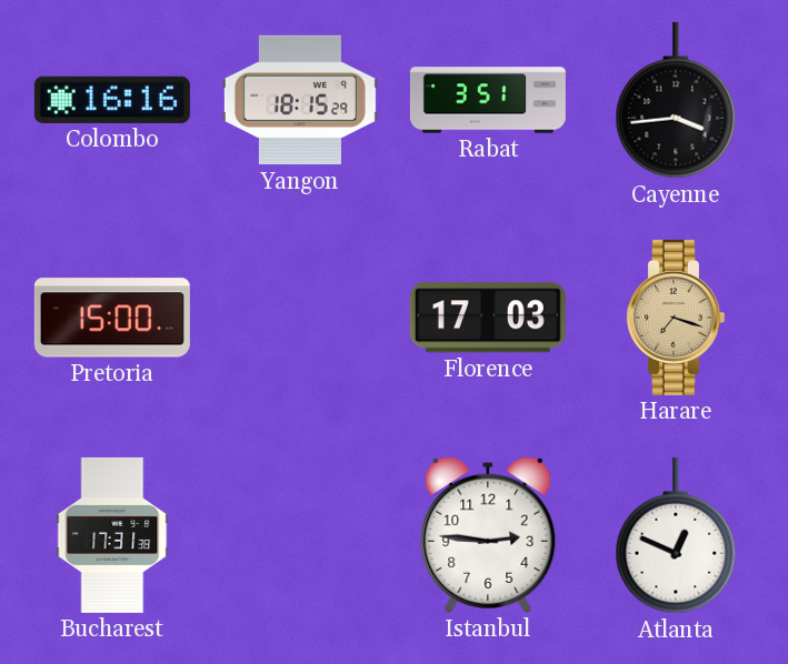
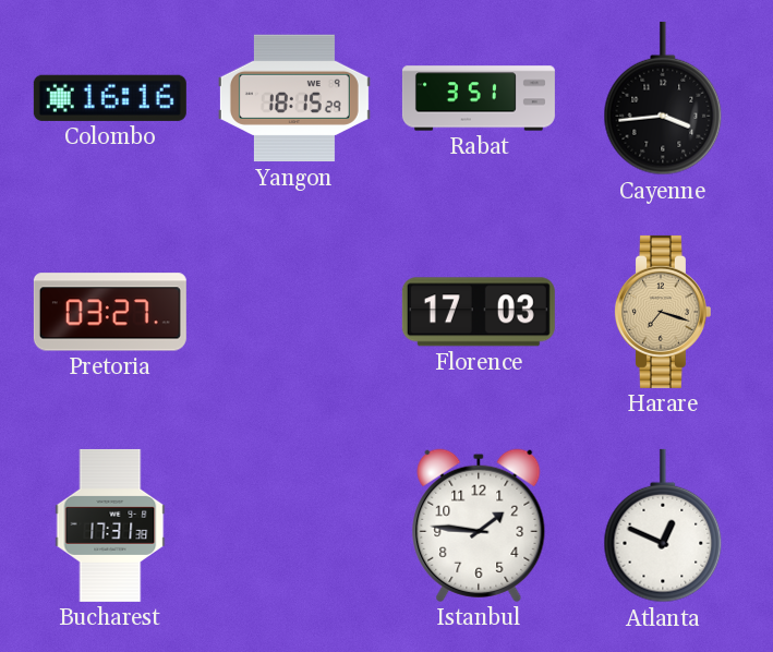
Pretoria: 15:00 -> 03:27 (110, 312)
Istanbul: 2:46 -> 1:46 (479, 526)
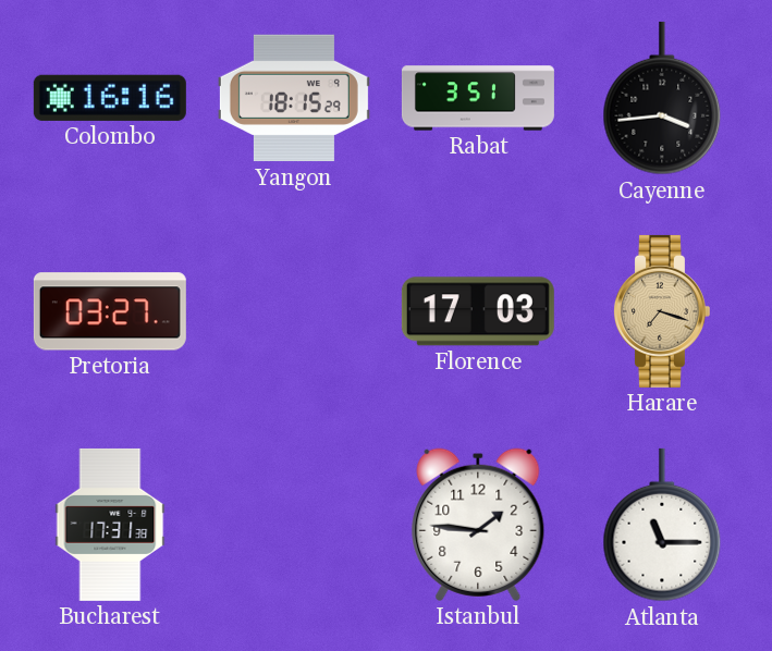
Atlanta: 12:49 -> 11:15 (662, 525)
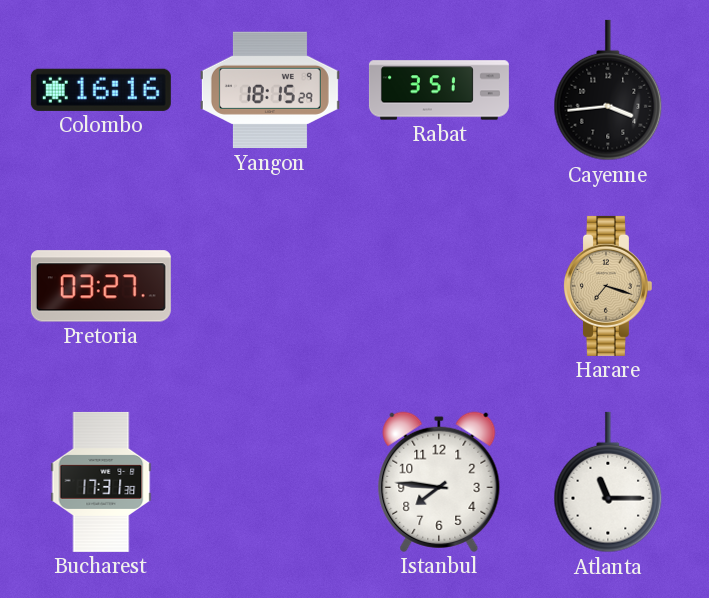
Florence: 17:03 -> none (478, 311)
Istanbul: 1:46 -> 7:46 (439, 482)
